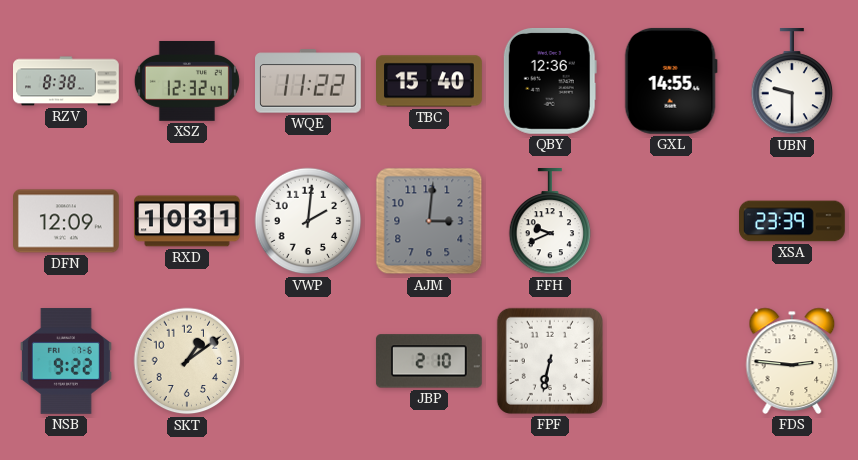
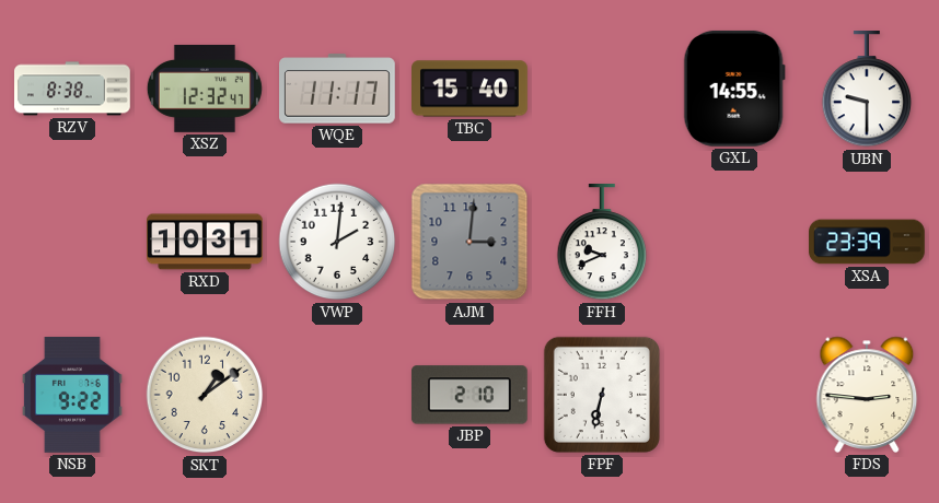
WQE: 11:22 -> 11:17 (338, 89)
QBY: 12:36 -> none (550, 81)
DFN: 12:09 -> none (67, 221)
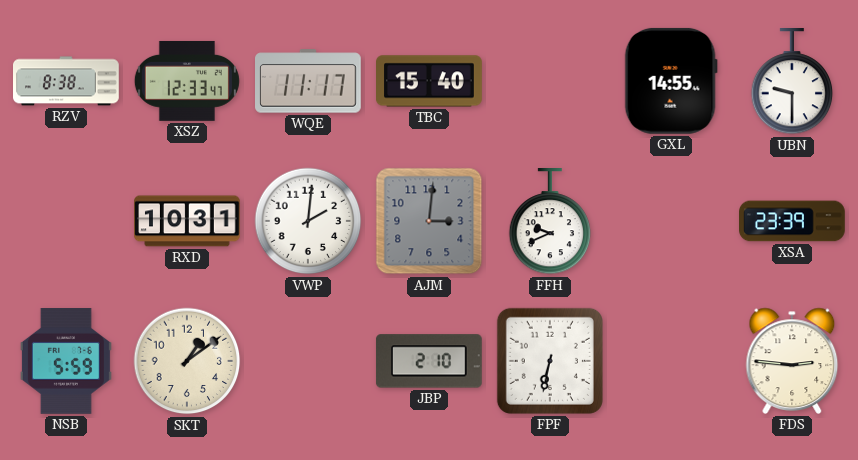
XSZ: 12:32 -> 12:33 (187, 81)
NSB: 9:22 -> 5:59 (66, 362)
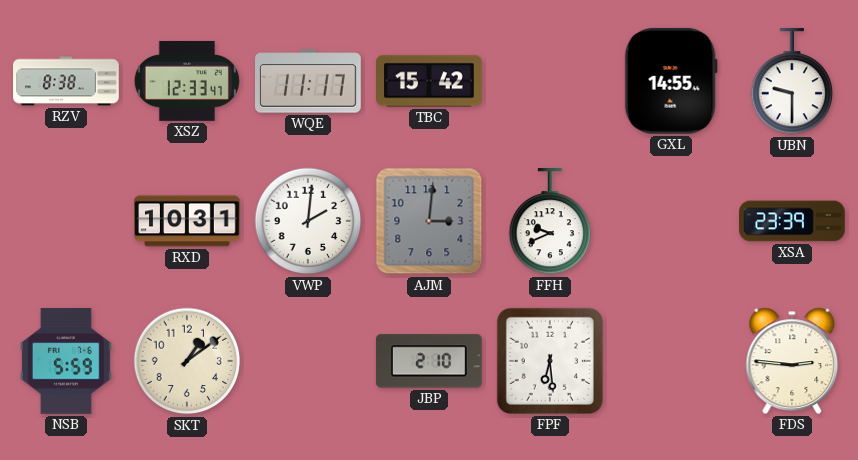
TBC: 15:40 -> 15:42 (429, 81)
FPF: 6:32 -> 6:29 (550, 361)
